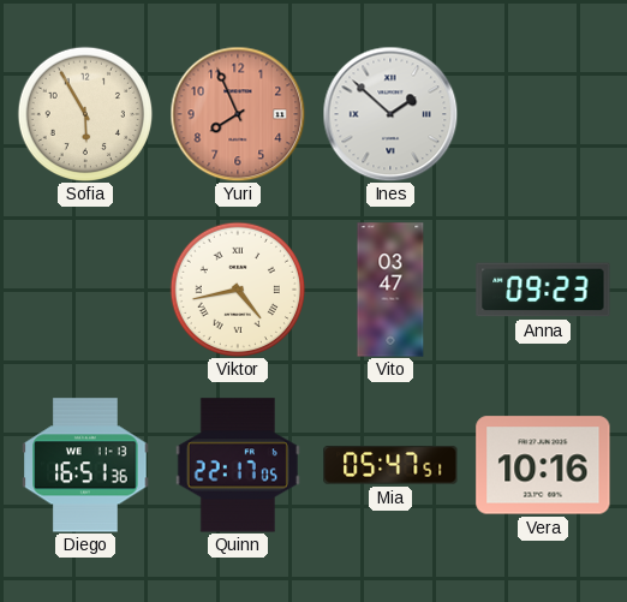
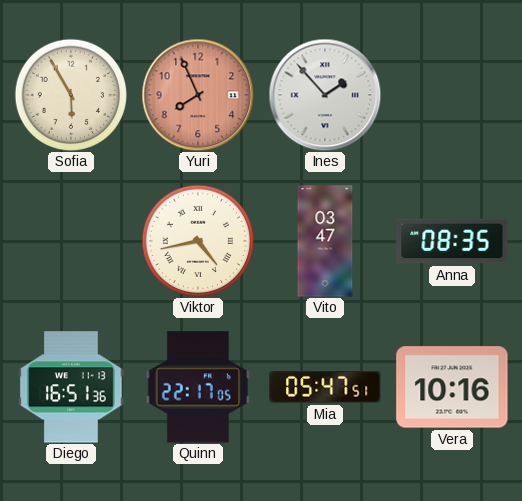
Ines: 1:52 -> 1:53 (325, 95)
Anna: 09:23 -> 08:35 (452, 241)
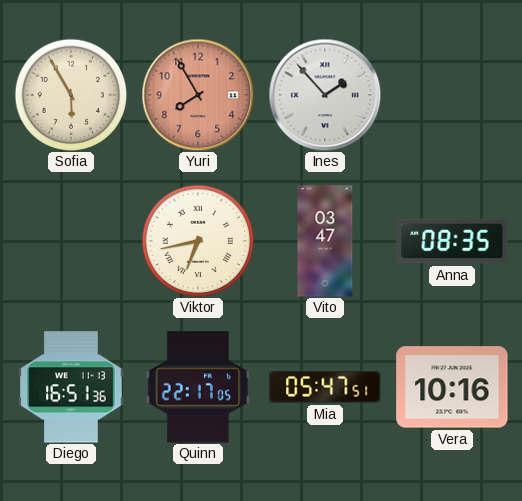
Yuri: 7:56 -> 7:55 (198, 95)
Viktor: 4:43 -> 6:43 (198, 241)
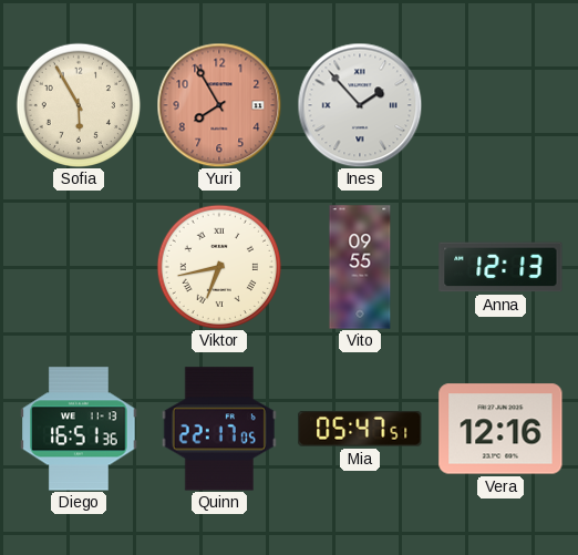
Vito: 03:47 -> 09:55 (360, 267)
Anna: 08:35 -> 12:13 (500, 267)
Vera: 10:16 -> 12:16 (500, 429)
